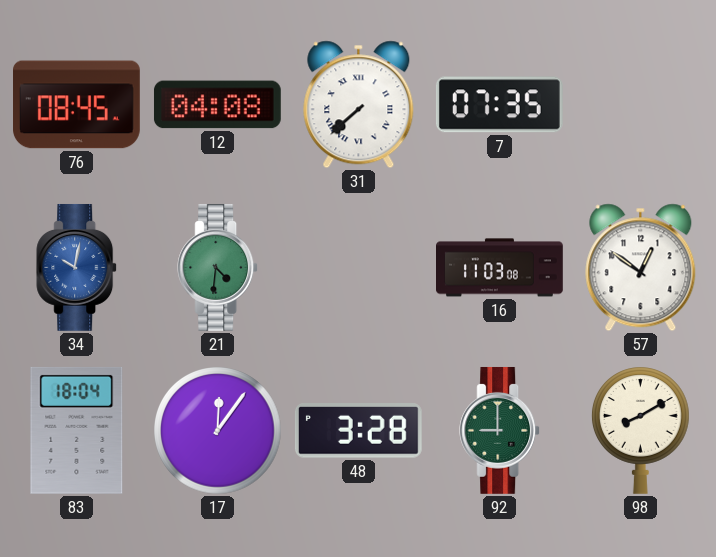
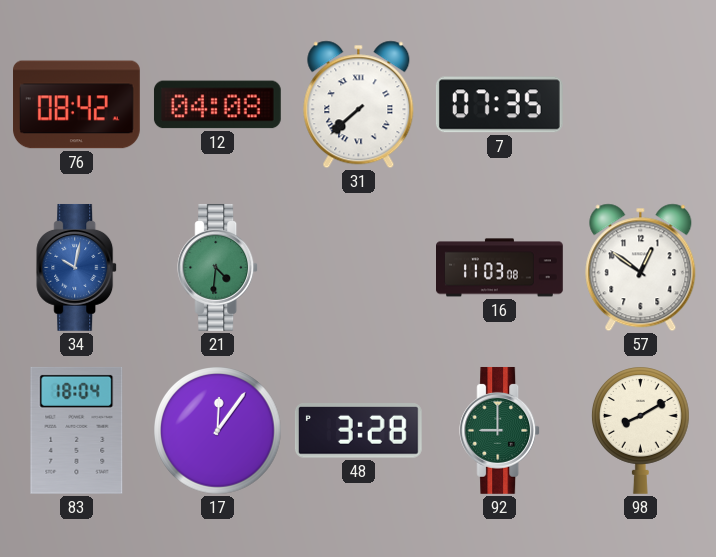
76: 08:45 -> 08:42 (77, 105)
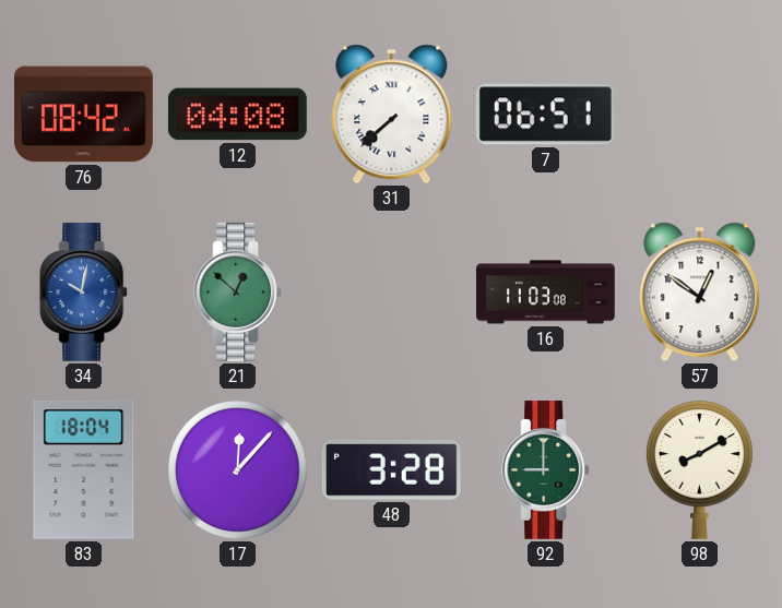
7: 07:35 -> 06:51 (545, 115)
21: 4:31 -> 12:52 (238, 291)
17: 12:06 -> 12:07 (238, 470)
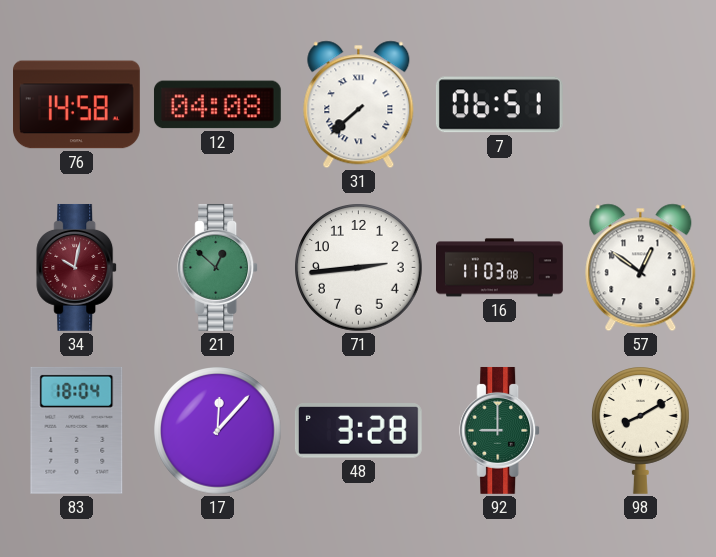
76: 08:42 -> 14:58 (77, 105)
34 dial: blue -> burgundy (77, 267)
71: none -> 2:44 (359, 268)
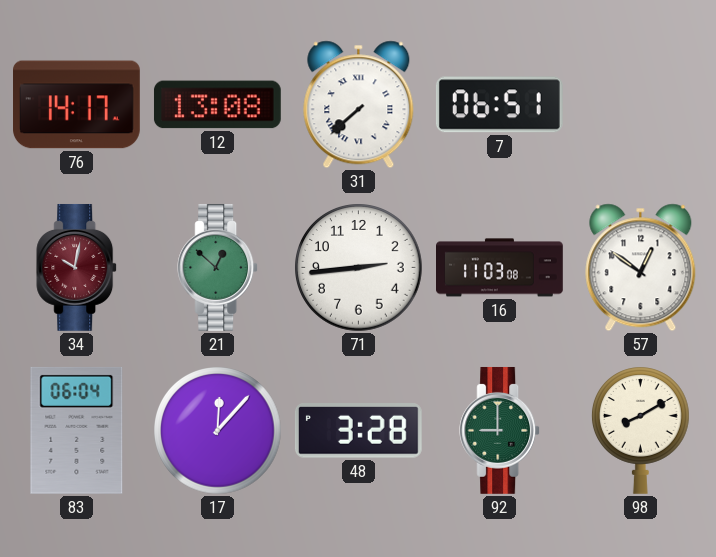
76: 14:58 -> 14:17 (77, 105)
12: 04:08 -> 13:08 (217, 105)
83: 18:04 -> 06:04 (77, 430)
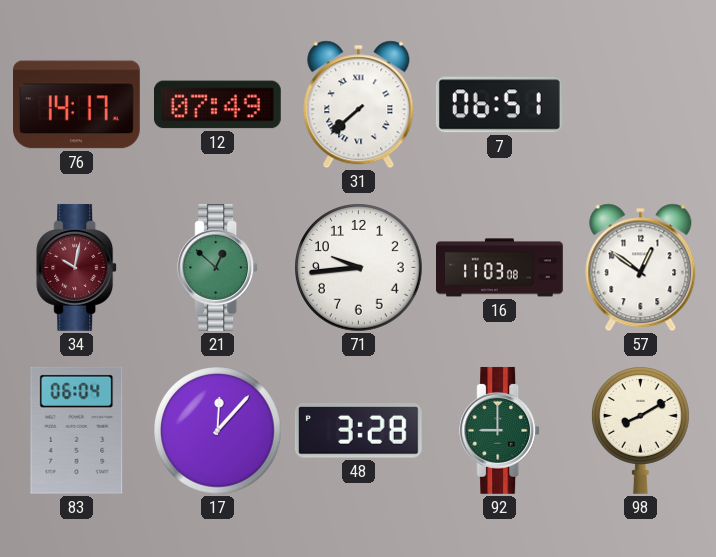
12: 13:08 -> 07:49 (217, 105)
71: 2:44 -> 9:44 (359, 268)
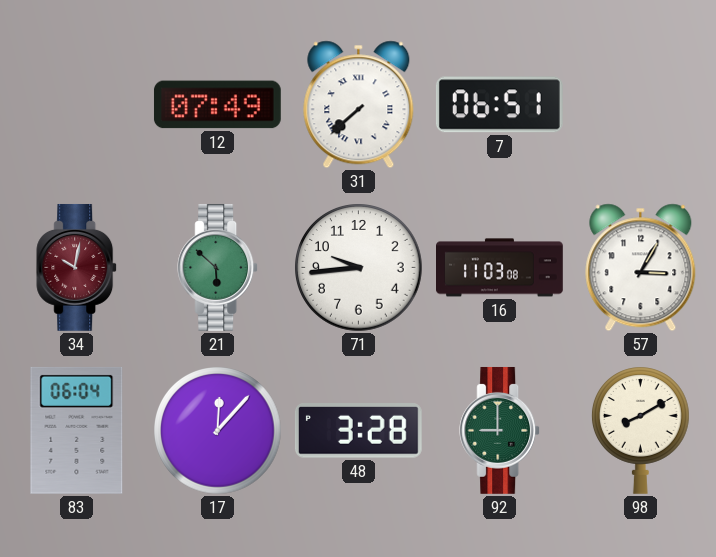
76: 14:17 -> none (77, 105)
21: 12:52 -> 5:52 (218, 267)
57: 12:51 -> 3:05 (641, 268)
